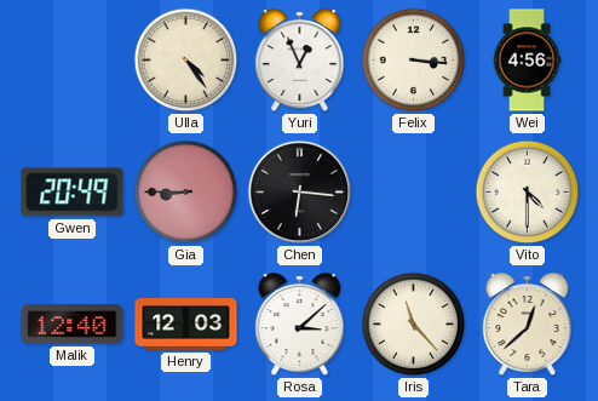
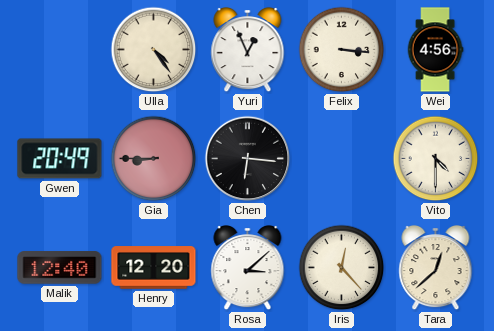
Henry: 12:03 -> 12:20 (154, 268)
Iris: 11:23 -> 12:23 (342, 268)
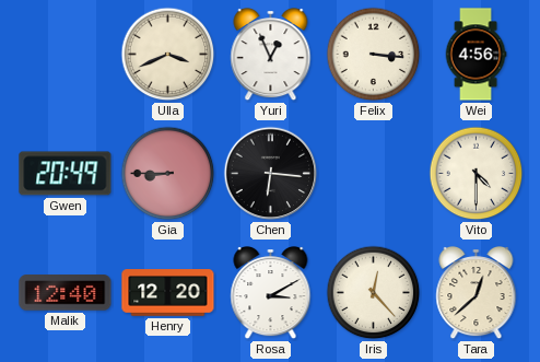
Ulla: 4:24 -> 3:41 (168, 55)
Rosa: 3:08 -> 3:10 (271, 293)
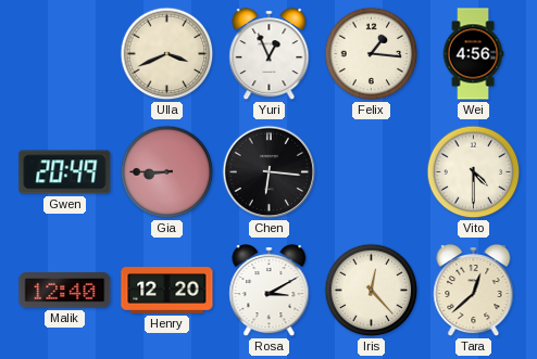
Felix: 3:16 -> 1:16 (372, 54)
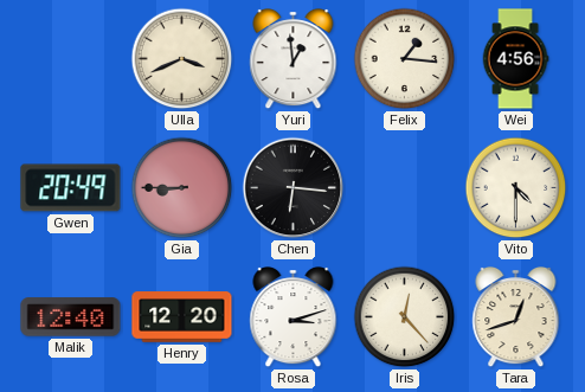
Yuri: 12:56 -> 12:59 (294, 59)
Rosa: 3:10 -> 3:12 (294, 317)
Tara: 12:38 -> 12:42 (516, 317)
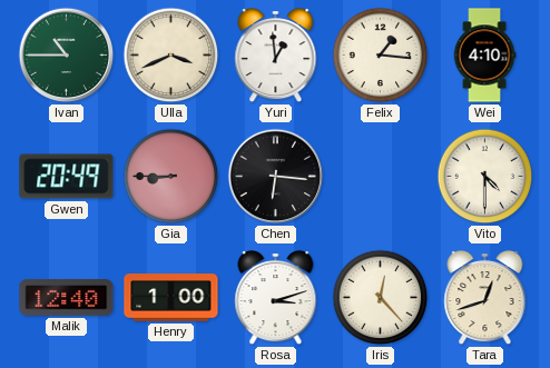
Ivan: none -> 10:45 (67, 56)
Wei: 4:56 -> 4:10 (484, 56)
Henry: 12:20 -> 1:00 (171, 298)
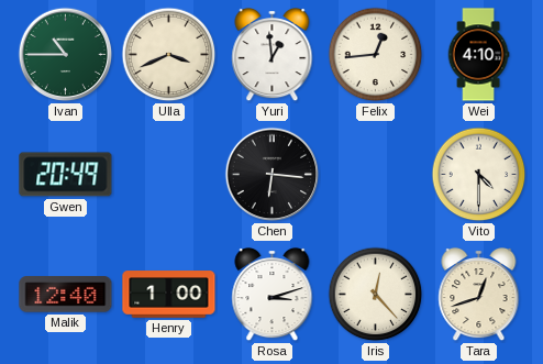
Felix: 1:16 -> 12:44 (376, 55)
Gia: 8:45 -> none (171, 177)
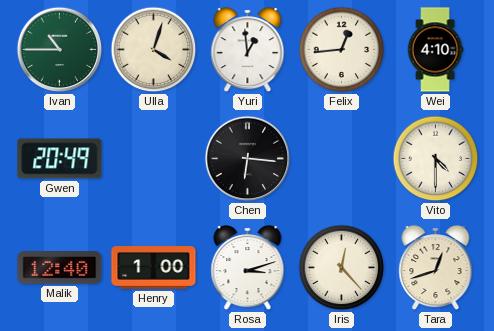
Ulla: 3:41 -> 4:03 (154, 50)
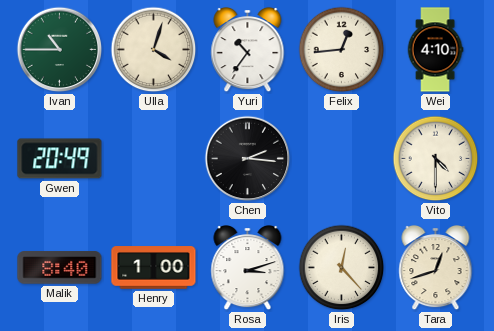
Yuri: 12:59 -> 10:36 (248, 50)
Chen: 6:16 -> 2:16 (248, 159)
Malik: 12:40 -> 8:40 (60, 268)
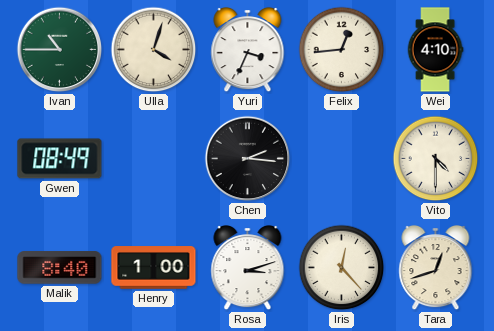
Yuri: 10:36 -> 3:34 (248, 50)
Gwen: 20:49 -> 08:49 (60, 159)
